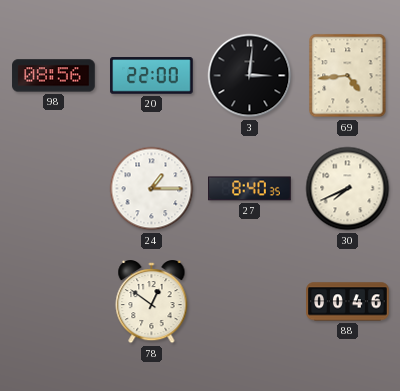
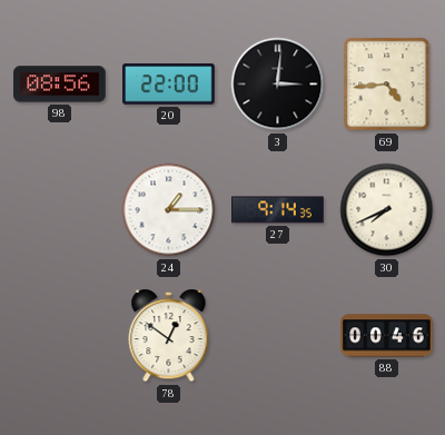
27: 8:40 -> 9:14 (278, 210)
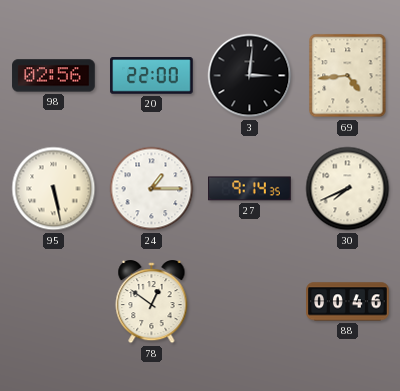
98: 08:56 -> 02:56 (54, 76)
95: none -> 5:28 (54, 189)
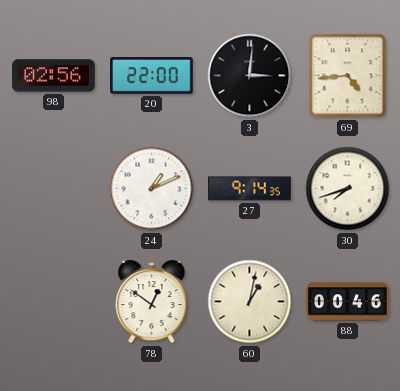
95: 5:28 -> none (54, 189)
24: 1:15 -> 1:11 (152, 189)
30: 7:41 -> 7:42 (348, 189)
60: none -> 1:02 (250, 302)
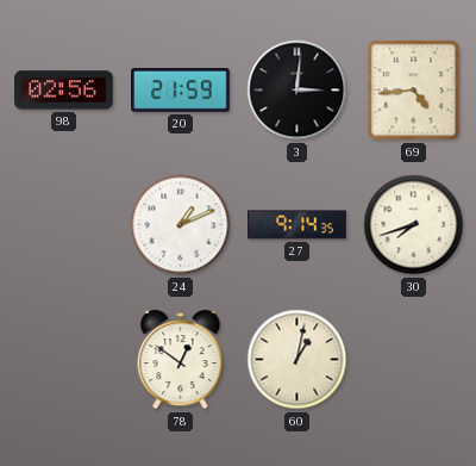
20: 22:00 -> 21:59 (181, 91)
88: 00:46 -> none (348, 302)
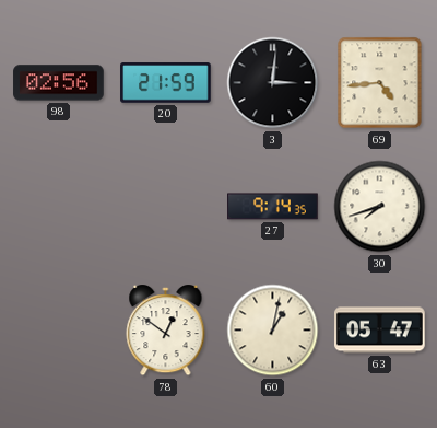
24: 1:11 -> none (181, 225)
63: none -> 05:47 (380, 331)
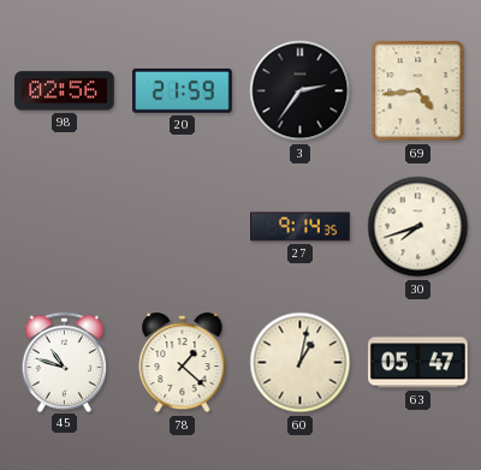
3: 3:01 -> 2:36 (301, 91)
45: none -> 10:48 (65, 362)
78: 12:51 -> 1:22 (183, 363)
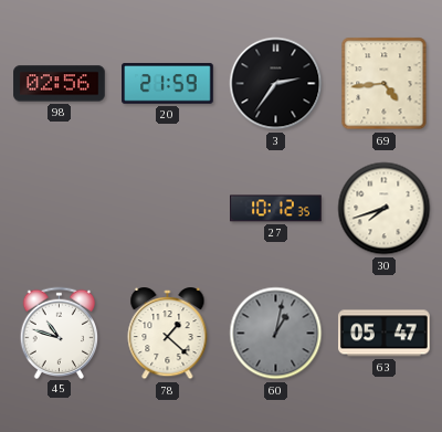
27: 9:14 -> 10:12 (276, 209)
60 dial: cream -> grey (276, 334)
